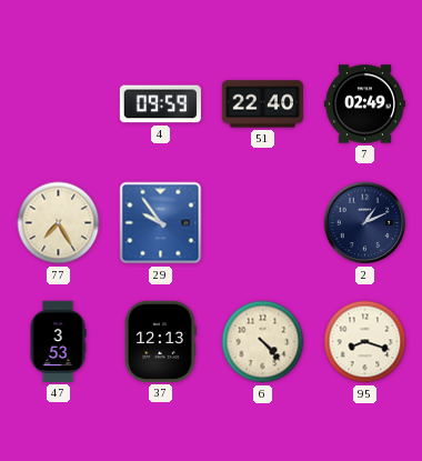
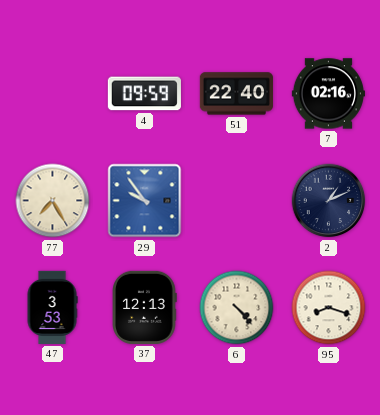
7: 02:49 -> 02:16 (328, 94)
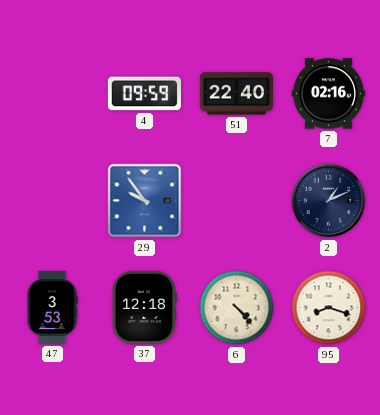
77: 7:25 -> none (53, 201)
37: 12:13 -> 12:18 (145, 307)
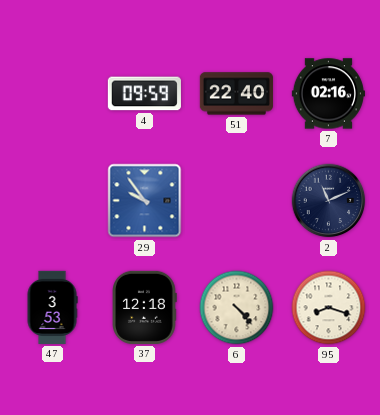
2: 1:11 -> 11:11 (329, 201)
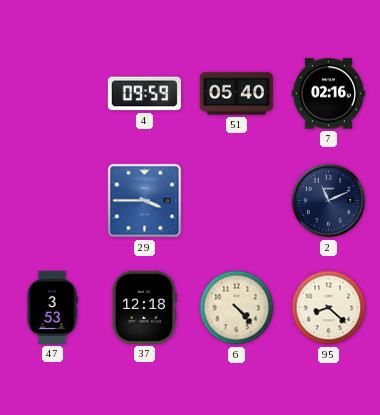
51: 22:40 -> 05:40 (236, 94)
29: 9:54 -> 3:45 (145, 201)
95: 8:18 -> 8:22 (329, 308)
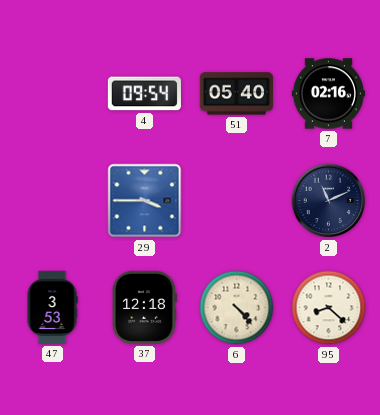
4: 09:59 -> 09:54 (144, 94)
